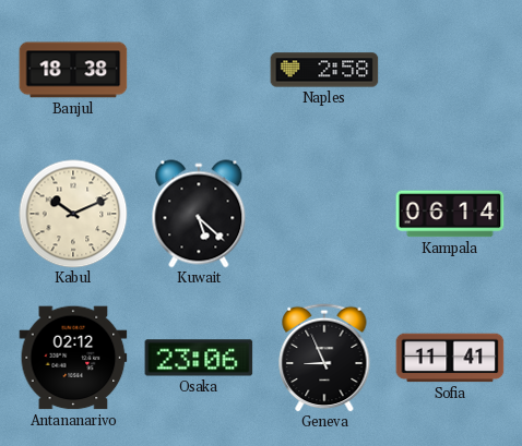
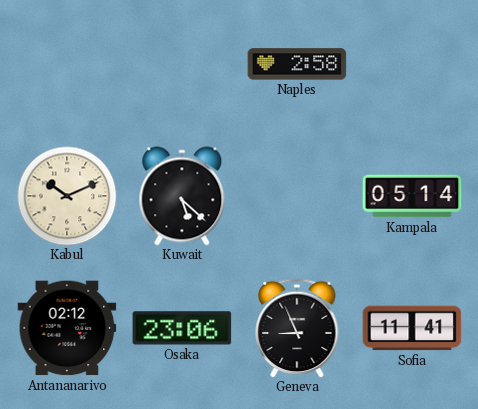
Banjul: 18:38 -> none (73, 70)
Kampala: 06:14 -> 05:14 (412, 196)
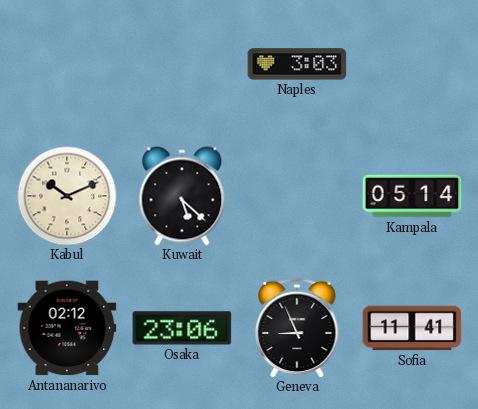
Naples: 2:58 -> 3:03 (297, 64)
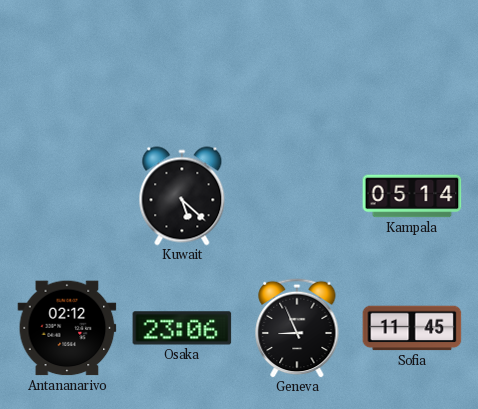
Naples: 3:03 -> none (297, 64)
Kabul: 10:11 -> none (67, 196)
Sofia: 11:41 -> 11:45 (412, 328)
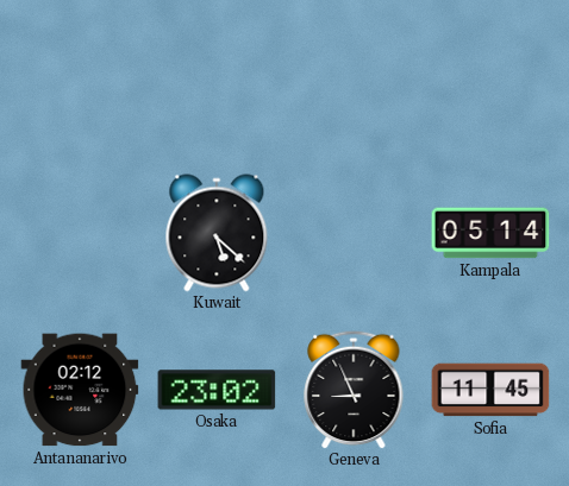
Osaka: 23:06 -> 23:02 (217, 390)
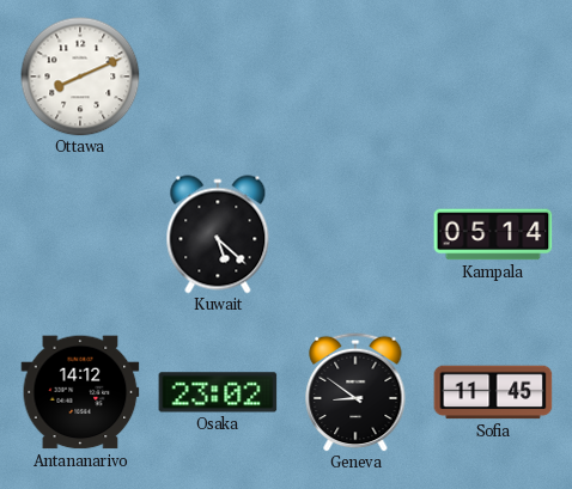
Ottawa: none -> 8:11 (80, 77)
Antananarivo: 02:12 -> 14:12 (80, 392)
Geneva: 8:56 -> 8:51 (355, 392)
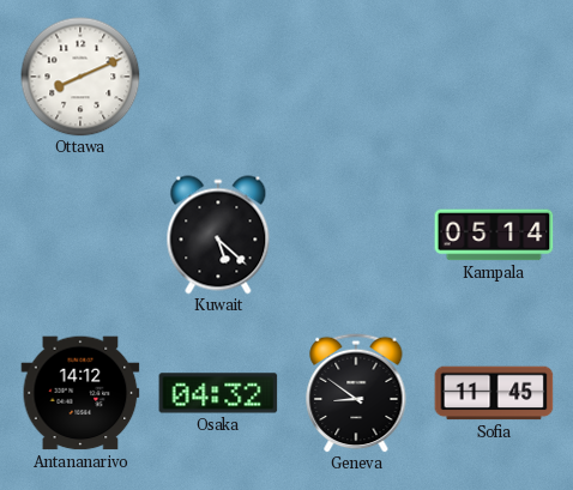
Osaka: 23:02 -> 04:32 (218, 393)
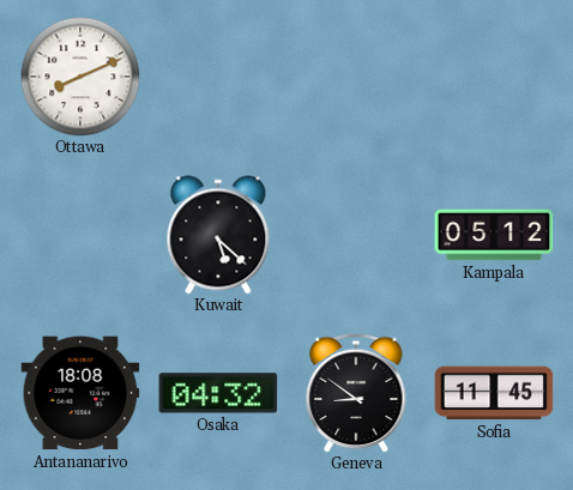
Kampala: 05:14 -> 05:12 (494, 235)
Antananarivo: 14:12 -> 18:08 (80, 393)
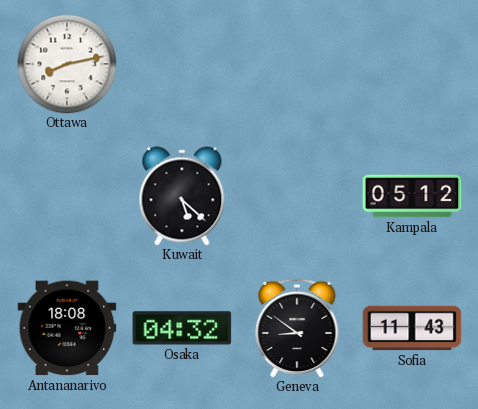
Ottawa: 8:11 -> 8:13 (67, 64)
Sofia: 11:45 -> 11:43 (412, 328)
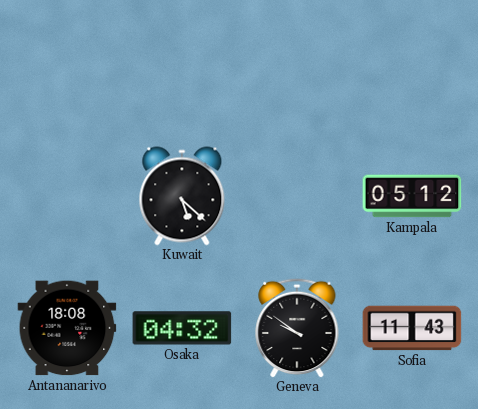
Ottawa: 8:13 -> none (67, 64)
Geneva: 8:51 -> 9:51 (297, 328)
